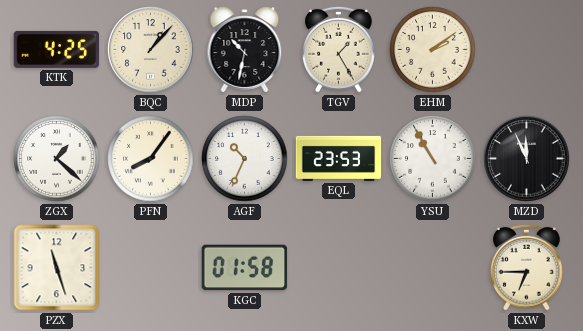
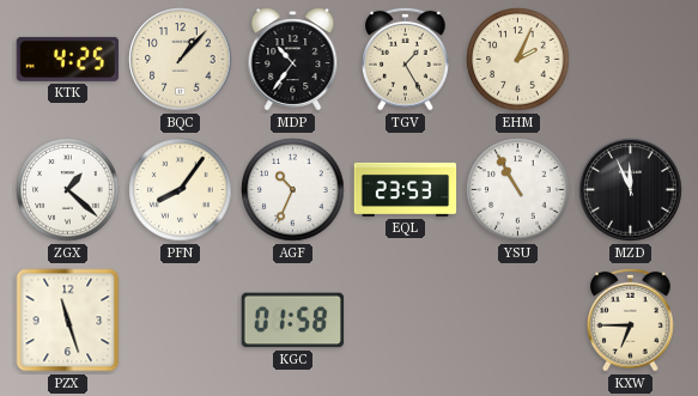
MDP: 10:32 -> 10:36 (293, 60)
EHM: 2:09 -> 2:04 (518, 60)
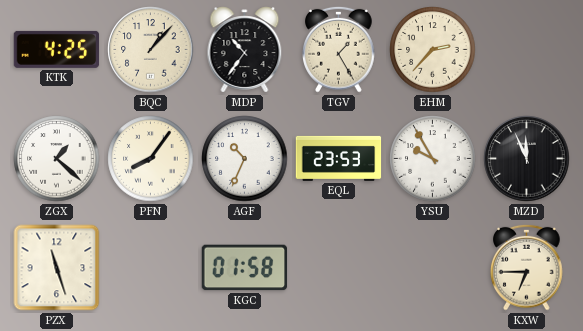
EHM: 2:04 -> 2:37 (433, 50)
YSU: 10:55 -> 9:55 (433, 159)
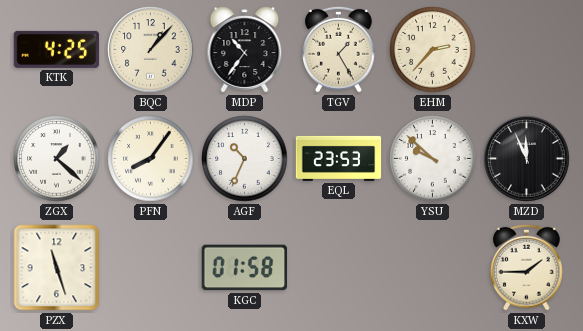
YSU: 9:55 -> 9:52 (433, 159)
KXW: 6:45 -> 1:45 (527, 267)
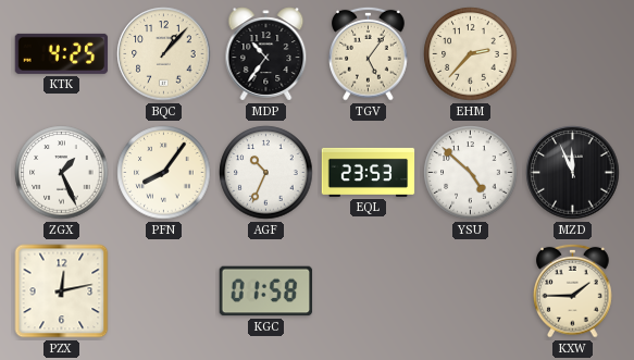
TGV: 1:25 -> 5:06 (369, 53)
ZGX: 1:22 -> 1:26 (62, 173)
YSU: 9:52 -> 4:52 (471, 173)
PZX: 11:27 -> 12:13 (62, 291)
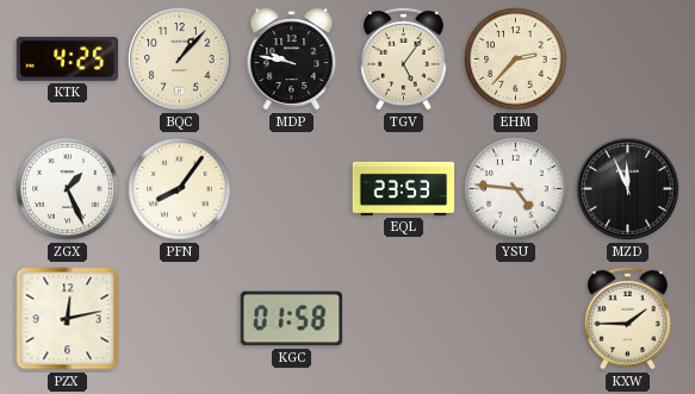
MDP: 10:36 -> 9:47 (292, 60)
AGF: 10:34 -> none (266, 173)
YSU: 4:52 -> 4:46 (516, 189)
